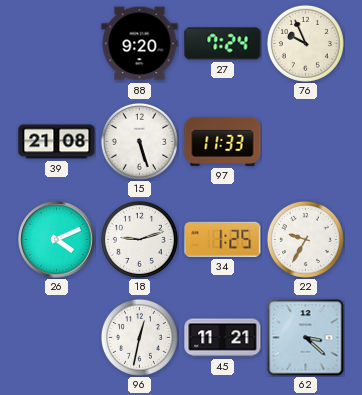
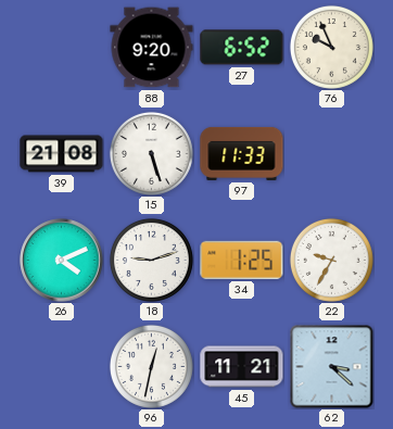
27: 7:24 -> 6:52 (242, 48)
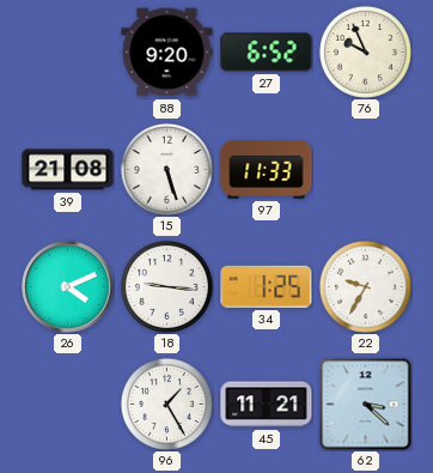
18: 9:12 -> 9:16 (166, 286)
96: 12:32 -> 1:25 (166, 404)
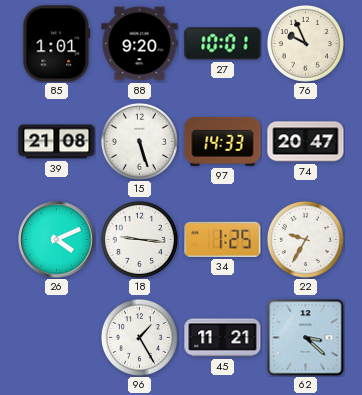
85: none -> 1:01 (57, 44)
27: 6:52 -> 10:01 (223, 44)
97: 11:33 -> 14:33 (223, 141)
74: none -> 20:47 (306, 142)
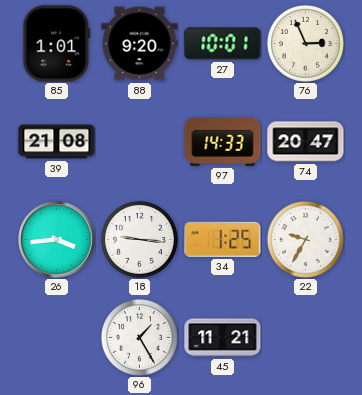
76: 9:56 -> 2:56 (305, 43)
15: 5:27 -> none (139, 141)
26: 4:11 -> 3:44 (57, 240)
62: 3:22 -> none (306, 338)
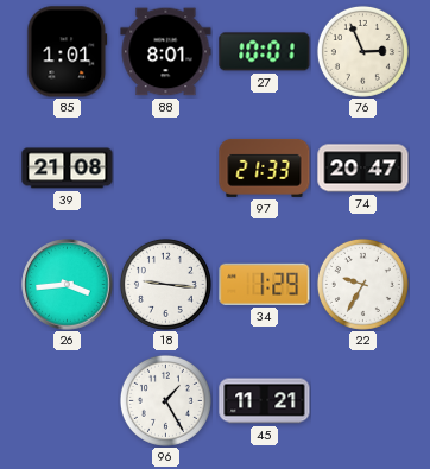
88: 9:20 -> 8:01 (166, 52)
97: 14:33 -> 21:33 (265, 167)
34: 1:25 -> 1:29 (265, 284)
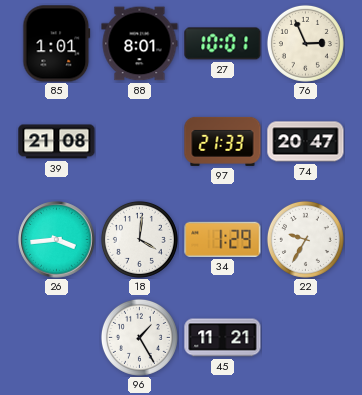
18: 9:16 -> 4:01 (139, 239)
